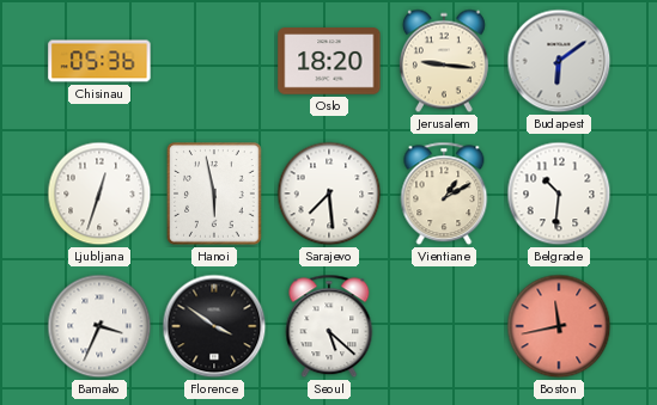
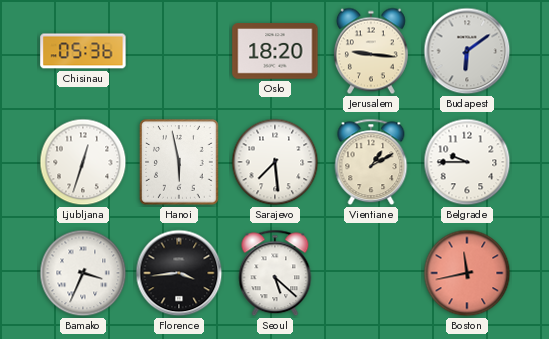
Belgrade: 10:31 -> 9:45 (467, 162)
Florence: 3:51 -> 3:44 (179, 273)
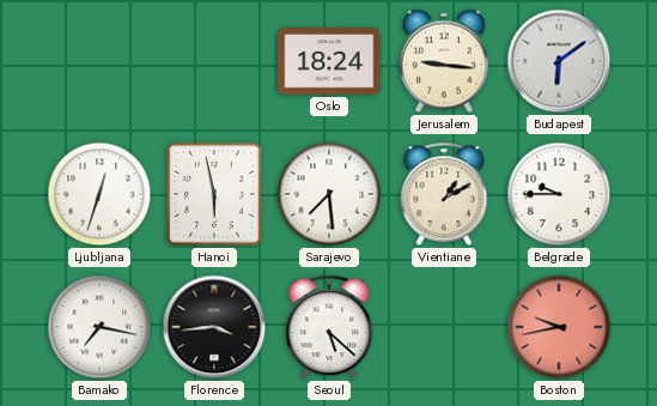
Chisinau: 05:36 -> none (83, 51)
Oslo: 18:20 -> 18:24 (329, 61)
Bamako: 3:34 -> 7:17 (99, 327)
Boston: 11:43 -> 9:43 (559, 327)
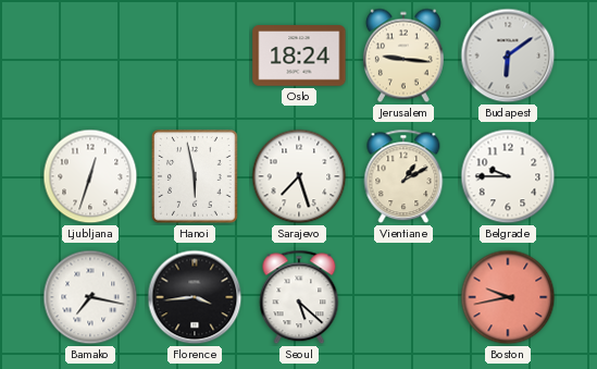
Sarajevo: 7:29 -> 7:27 (299, 176)
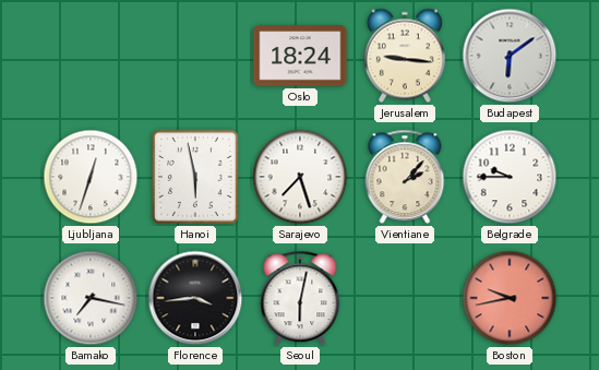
Vientiane: 1:10 -> 2:07 (405, 177)
Seoul: 5:22 -> 6:02 (300, 298)
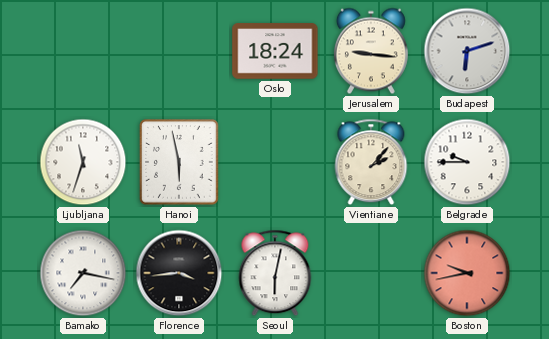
Budapest: 6:09 -> 6:12 (467, 51)
Ljubljana: 12:33 -> 11:33 (83, 162)
Sarajevo: 7:27 -> none (300, 177)
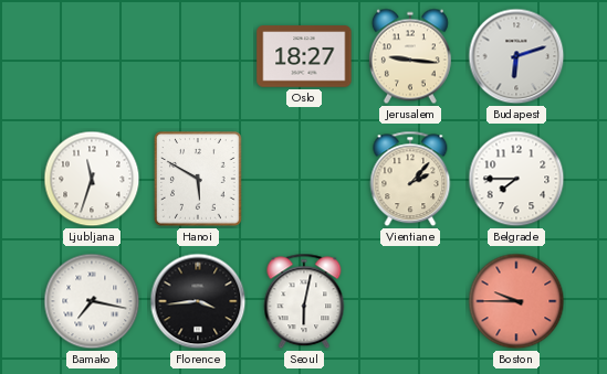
Oslo: 18:24 -> 18:27 (304, 56)
Hanoi: 5:58 -> 5:50 (198, 179)
Belgrade: 9:45 -> 7:45 (516, 179)
Boston: 9:43 -> 9:45 (516, 301)
